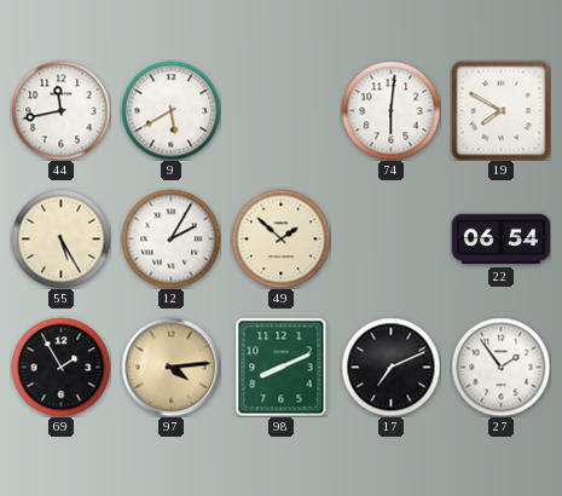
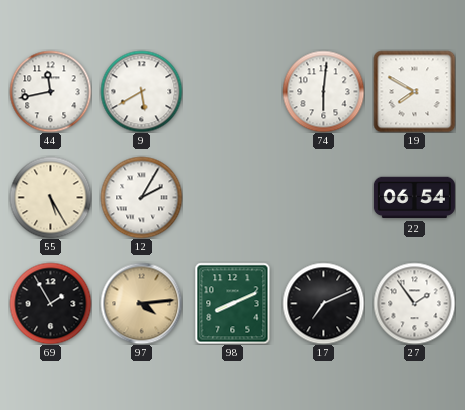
49: 1:52 -> none (280, 238)
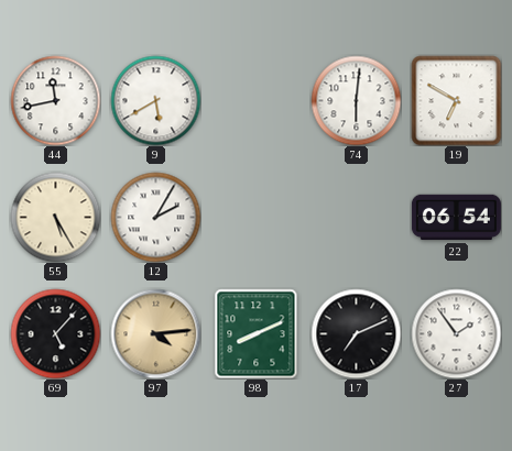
19: 7:50 -> 6:50 (456, 100)
69: 1:55 -> 5:07 (55, 333)
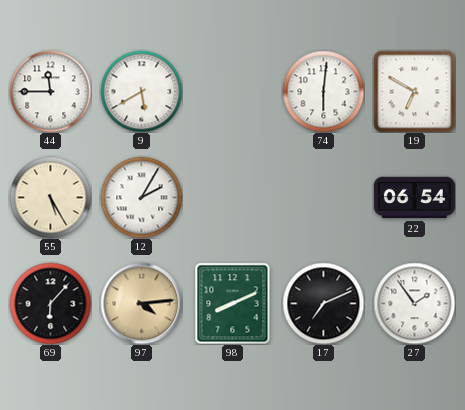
44: 11:43 -> 11:45 (50, 91)
69: 5:07 -> 6:07 (50, 303)
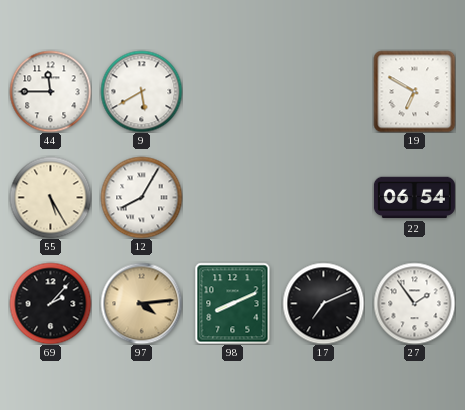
74: 6:01 -> none (323, 91)
12: 2:05 -> 8:05 (141, 197)
69: 6:07 -> 2:07 (50, 303)
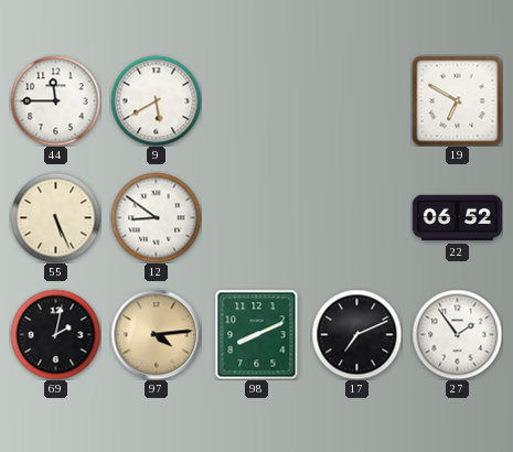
55: 5:25 -> 5:26 (55, 217)
12: 8:05 -> 8:51 (156, 217)
22: 06:54 -> 06:52 (457, 218)
69: 2:07 -> 2:02 (55, 334)
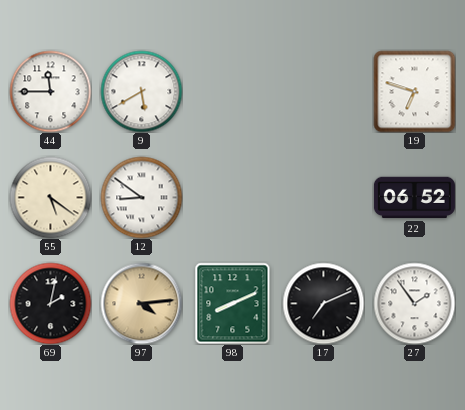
19: 6:50 -> 6:48 (414, 91)
55: 5:26 -> 5:21 (50, 197)
